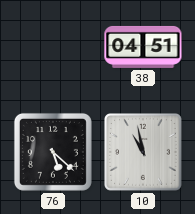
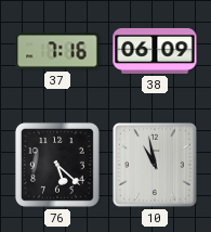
37: none -> 7:16 (57, 51)
38: 04:51 -> 06:09 (155, 51)
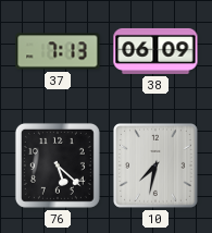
37: 7:16 -> 7:13 (58, 51)
10: 10:58 -> 7:32 (157, 167)
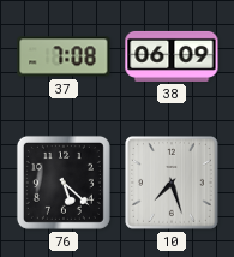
37: 7:13 -> 7:08 (64, 56)
10: 7:32 -> 7:27 (173, 184)
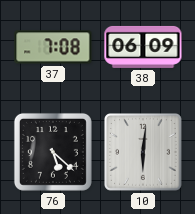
10: 7:27 -> 6:01 (144, 153)
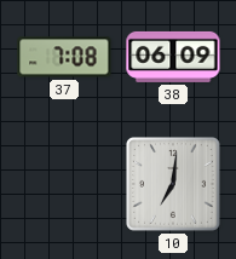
76: 5:22 -> none (53, 152)
10: 6:01 -> 7:01 (174, 185)
